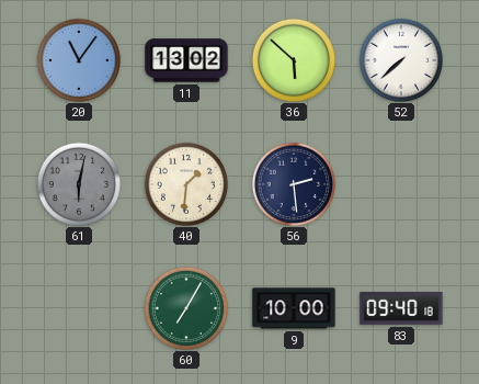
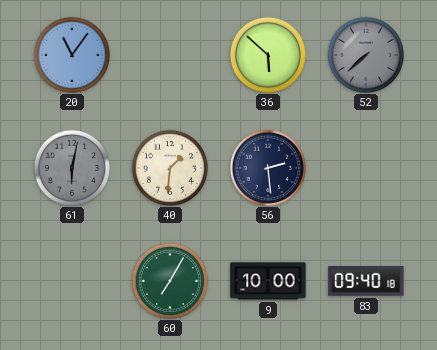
11: 13:02 -> none (186, 60)
52 dial: white -> grey (365, 54)
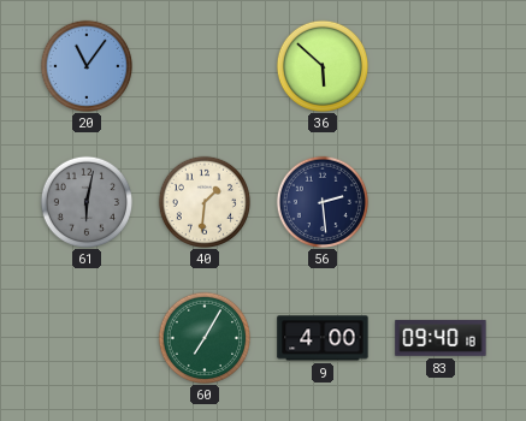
52: 7:38 -> none (365, 54)
9: 10:00 -> 4:00 (323, 338)
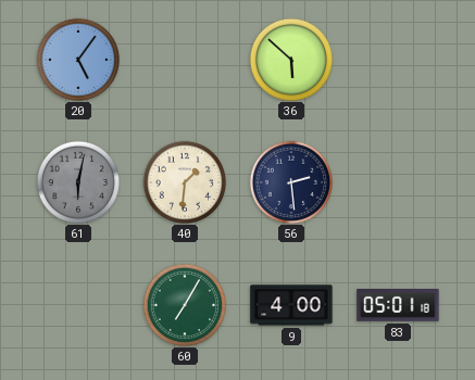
20: 11:06 -> 5:06 (77, 59)
83: 09:40 -> 05:01 (398, 306)
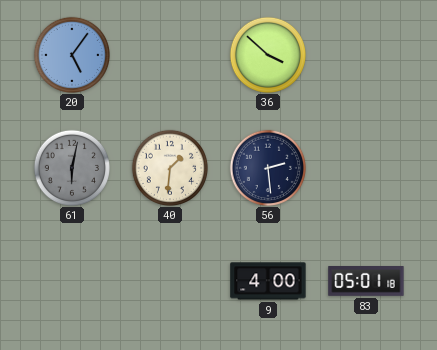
36: 5:52 -> 3:52 (267, 54)
60: 7:05 -> none (184, 304)
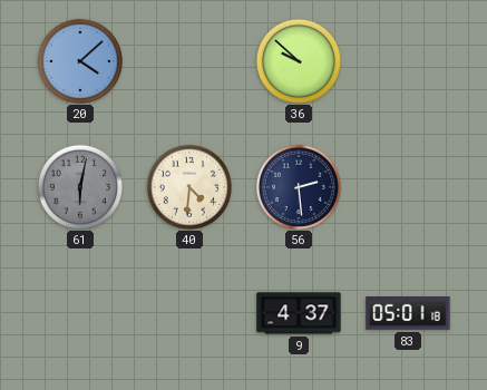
20: 5:06 -> 4:08 (79, 60)
36: 3:52 -> 9:52 (298, 60)
40: 1:31 -> 4:31 (188, 186)
9: 4:00 -> 4:37 (299, 313)
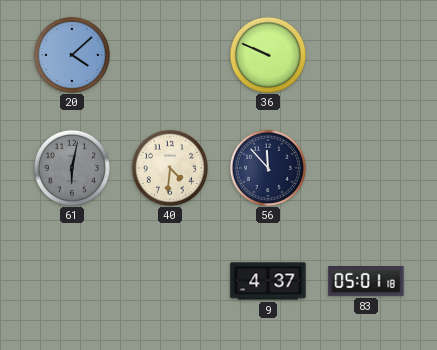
36: 9:52 -> 9:49 (267, 54)
56: 2:29 -> 11:53 (267, 167)
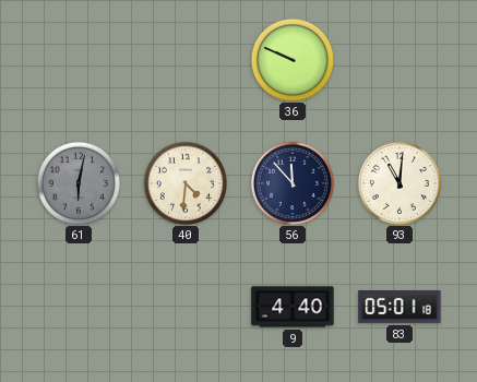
20: 4:08 -> none (71, 54)
93: none -> 11:01 (398, 182)
9: 4:37 -> 4:40 (293, 307)
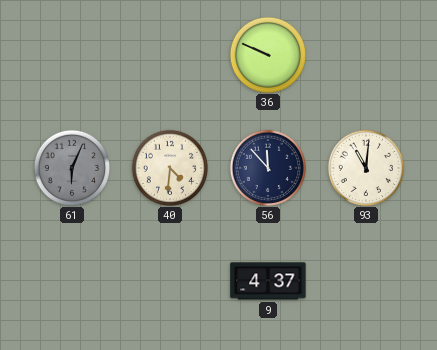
61: 6:02 -> 6:04 (71, 167)
9: 4:40 -> 4:37 (268, 281)
83: 05:01 -> none (400, 308)
